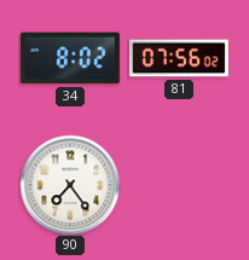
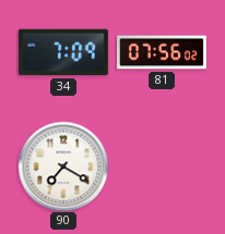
34: 8:02 -> 7:09 (63, 52)
90: 7:24 -> 7:20 (63, 167)
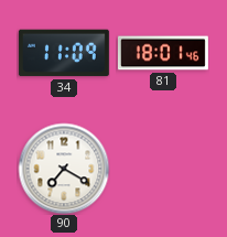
34: 7:09 -> 11:09 (64, 53)
81: 07:56 -> 18:01 (163, 53)
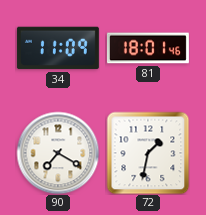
72: none -> 1:32 (148, 153)
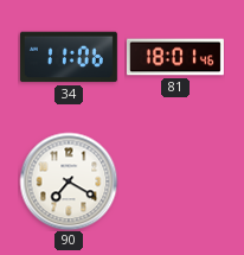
34: 11:09 -> 11:06 (69, 57)
72: 1:32 -> none (148, 153)
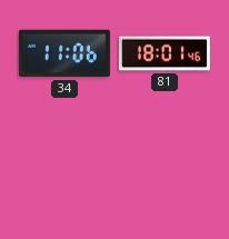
90: 7:20 -> none (69, 181)
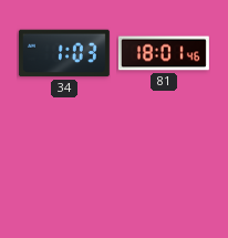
34: 11:06 -> 1:03 (64, 53)
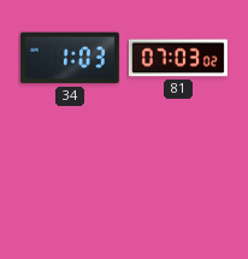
81: 18:01 -> 07:03 (178, 58)
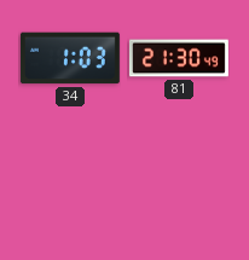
81: 07:03 -> 21:30 (179, 58)
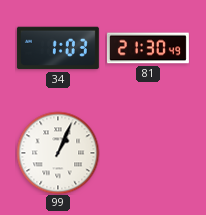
99: none -> 1:04 (58, 153)
